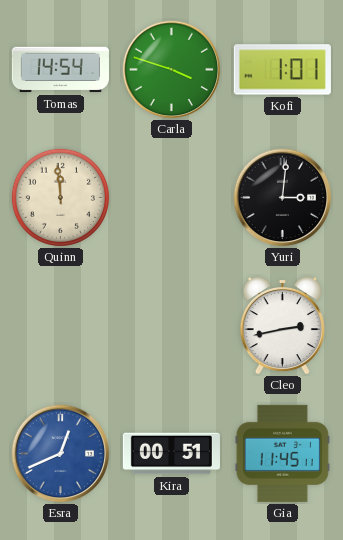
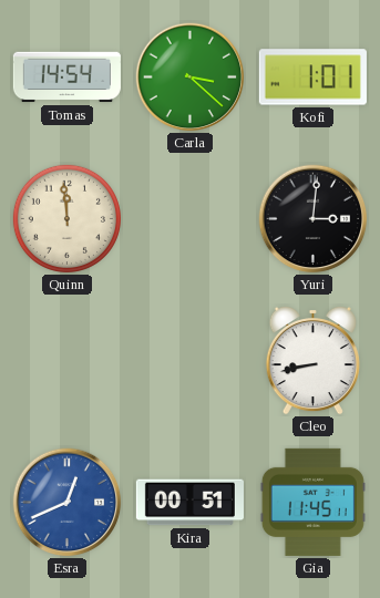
Carla: 3:48 -> 3:22 (191, 78)
Cleo: 2:43 -> 8:43 (312, 360)
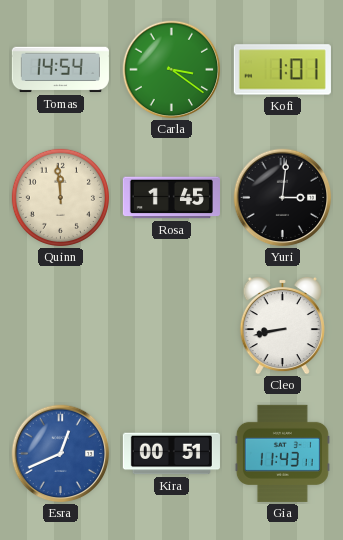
Carla: 3:22 -> 3:21 (172, 70)
Rosa: none -> 1:45 (171, 198)
Gia: 11:45 -> 11:43 (282, 453)
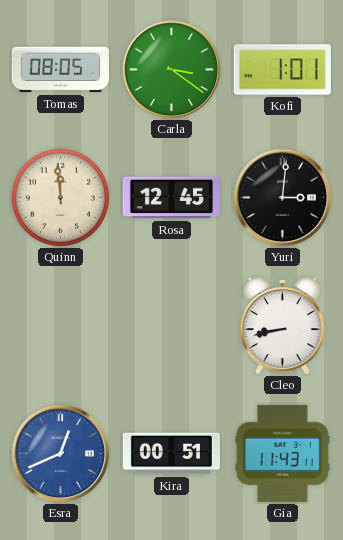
Tomas: 14:54 -> 08:05 (60, 70)
Rosa: 1:45 -> 12:45 (171, 198)
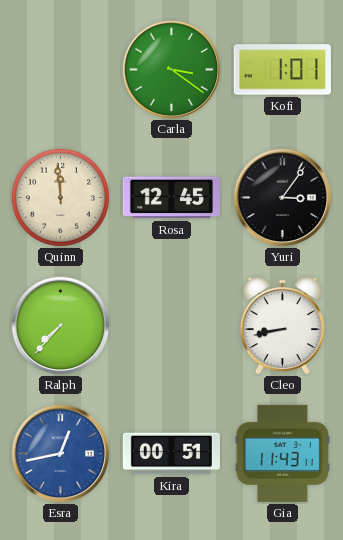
Tomas: 08:05 -> none (60, 70)
Yuri: 3:01 -> 3:06 (283, 198)
Ralph: none -> 7:37 (61, 326)
Esra: 12:41 -> 12:43 (61, 454)
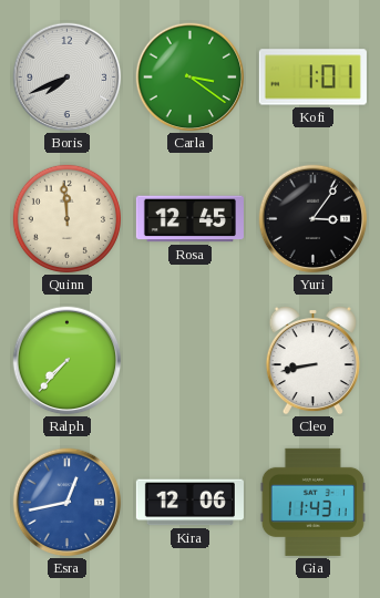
Boris: none -> 7:41 (68, 78)
Kira: 00:51 -> 12:06 (189, 503)
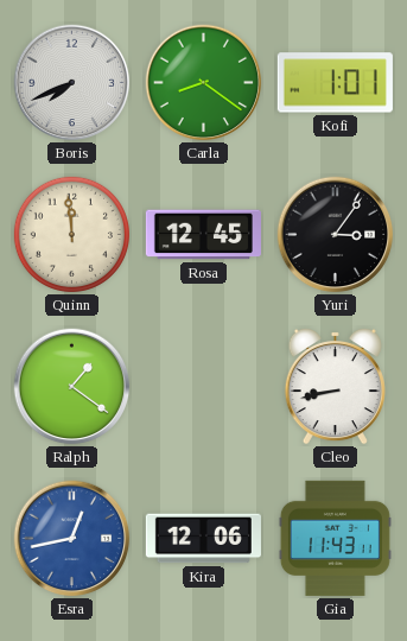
Carla: 3:21 -> 8:21 (204, 83)
Ralph: 7:37 -> 1:21 (72, 387)
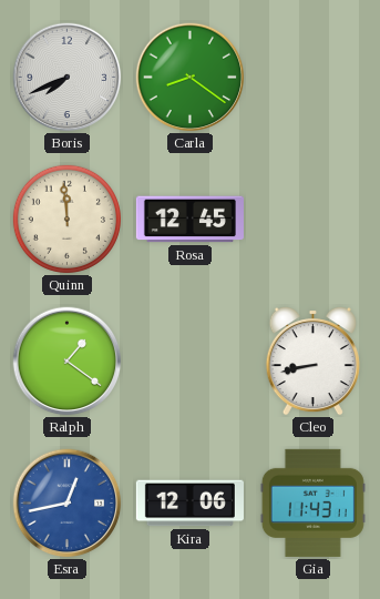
Kofi: 1:01 -> none (335, 83)
Yuri: 3:06 -> none (336, 235)
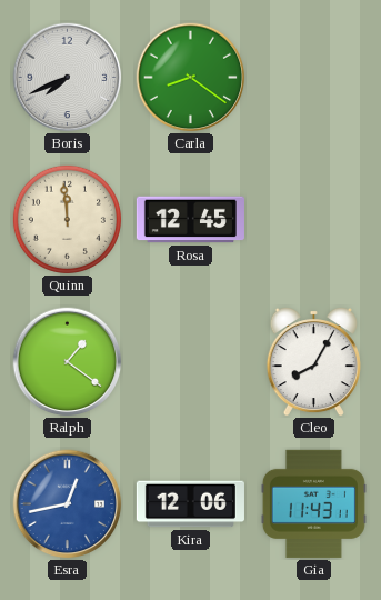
Cleo: 8:43 -> 8:05 (313, 361)
